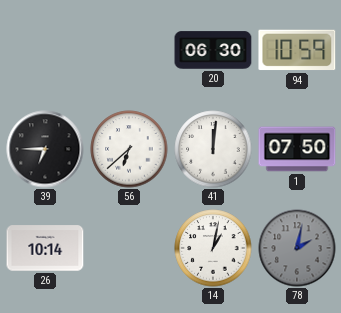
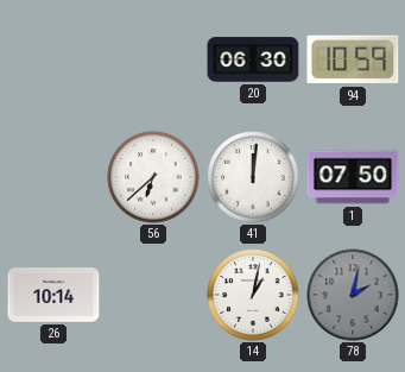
39: 6:45 -> none (45, 149)
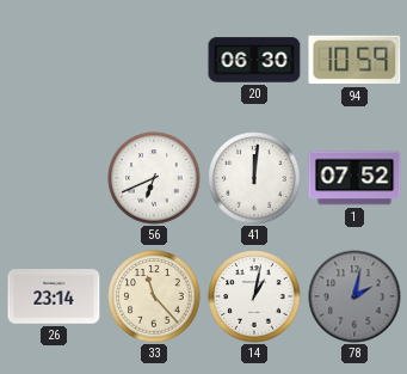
56: 6:38 -> 6:41 (154, 178)
1: 07:50 -> 07:52 (354, 178)
26: 10:14 -> 23:14 (54, 296)
33: none -> 11:23 (154, 296)
